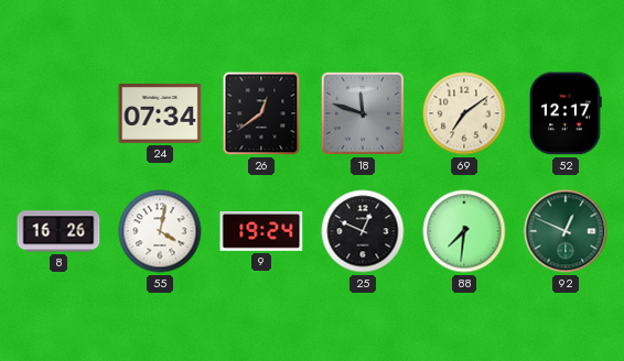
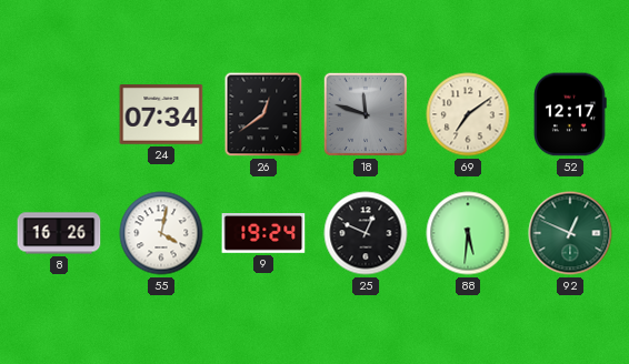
88: 7:31 -> 5:31 (468, 233)
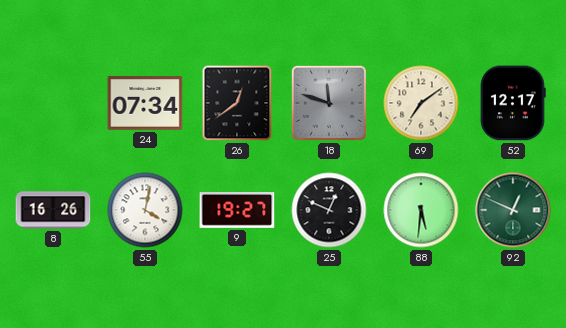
9: 19:24 -> 19:27 (237, 211)
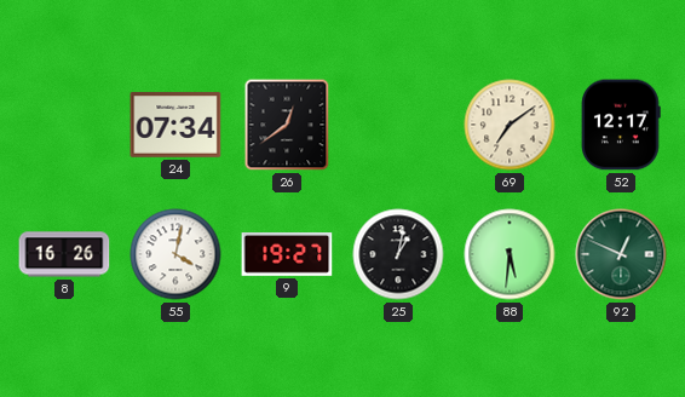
18: 11:48 -> none (329, 103)
25: 12:49 -> 1:02 (398, 254)
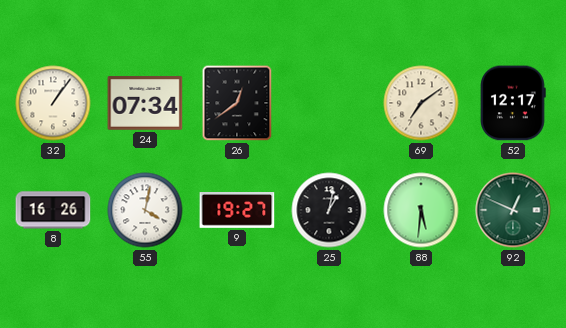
32: none -> 1:06 (53, 103)
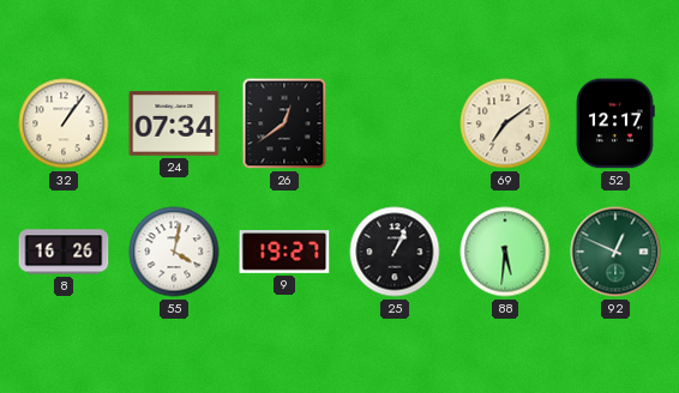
25: 1:02 -> 1:04 (395, 252)
